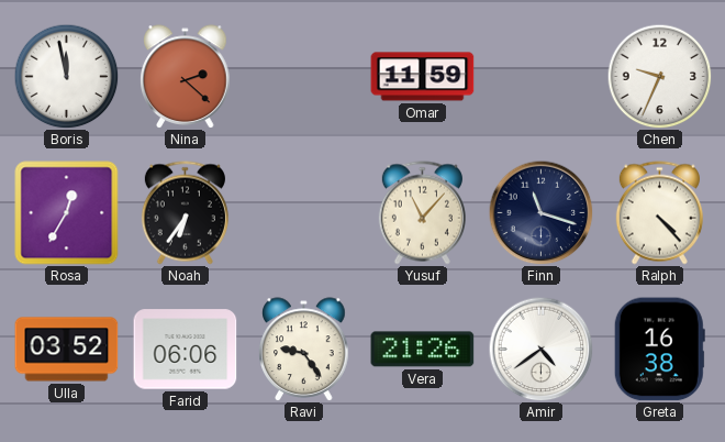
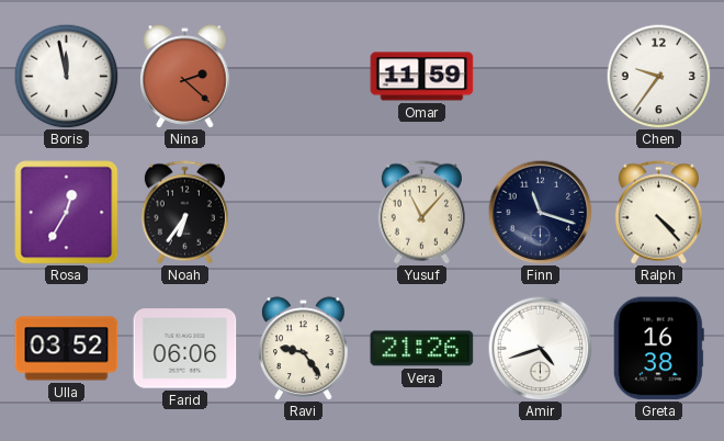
Chen: 9:34 -> 9:36 (658, 76)
Amir: 4:39 -> 4:42 (540, 348)
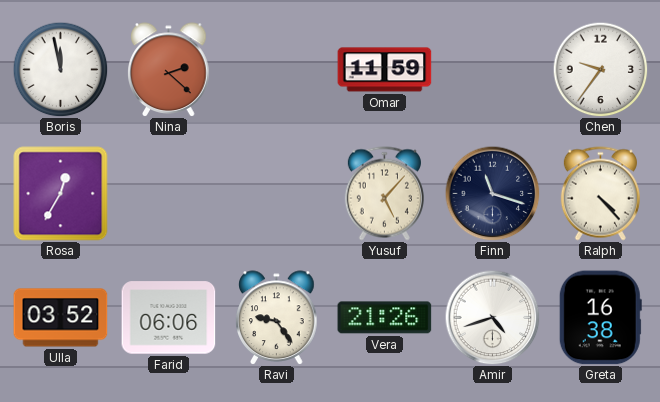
Noah: 6:36 -> none (184, 213)
Yusuf: 11:07 -> 5:07 (384, 194)
